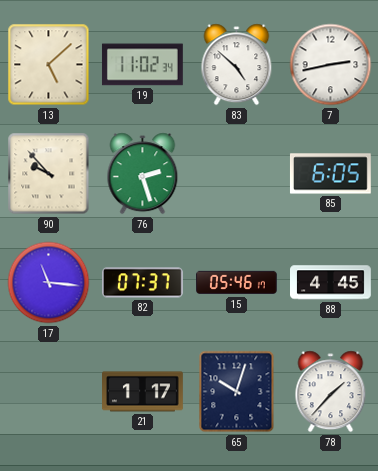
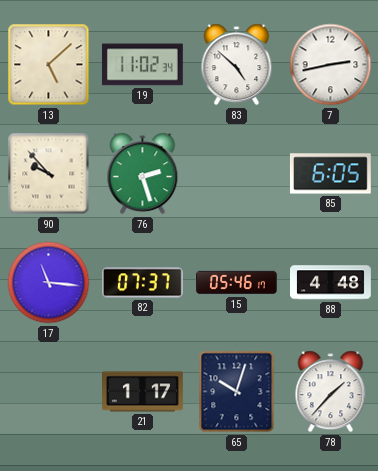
88: 4:45 -> 4:48 (331, 283)
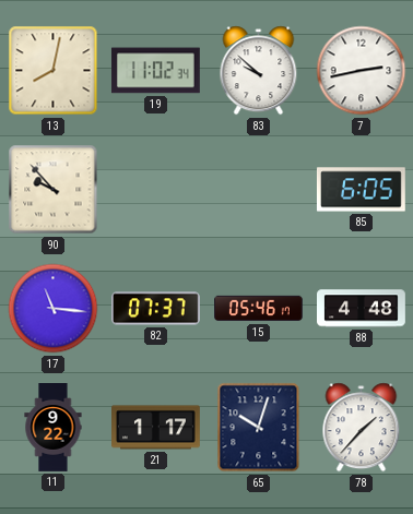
13: 5:08 -> 8:02 (54, 71)
83: 4:52 -> 9:52 (259, 71)
76: 2:27 -> none (143, 174)
11: none -> 9:22 (54, 428)
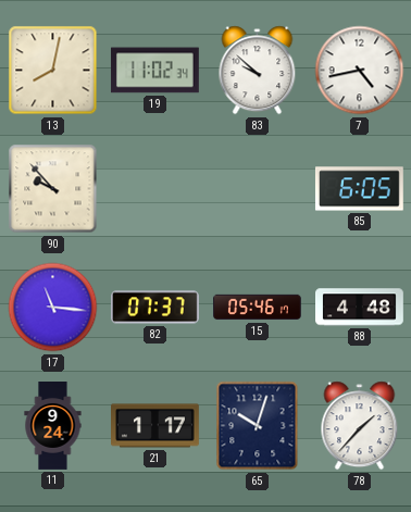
7: 2:43 -> 4:43 (360, 71)
11: 9:22 -> 9:24 (53, 426)
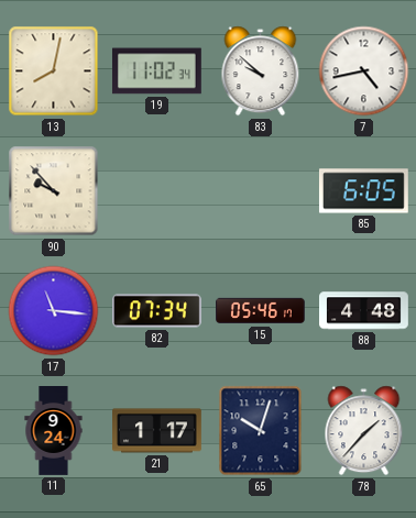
82: 07:37 -> 07:34 (157, 311)
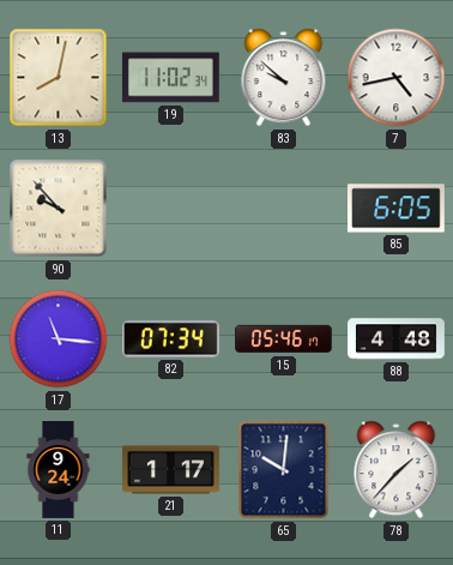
65: 10:03 -> 10:01 (284, 470)
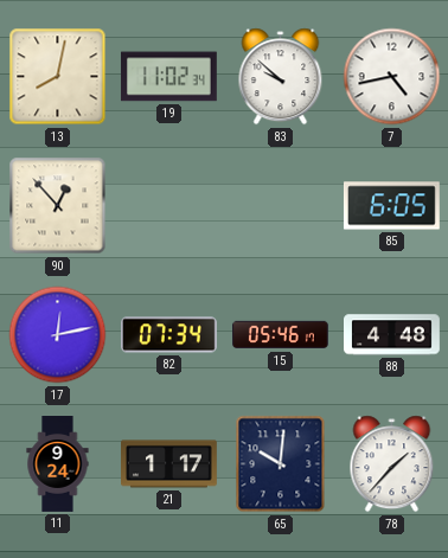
90: 9:53 -> 12:53 (58, 206)
17: 11:16 -> 12:13 (58, 335)
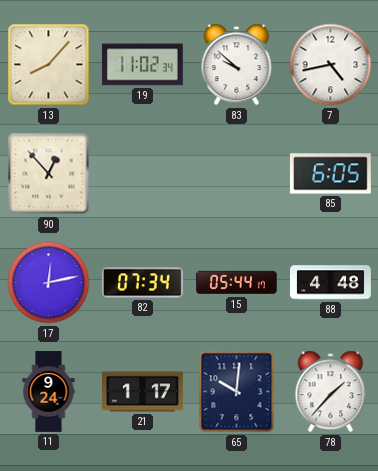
13: 8:02 -> 8:07 (49, 65)
15: 05:46 -> 05:44 (237, 283)
